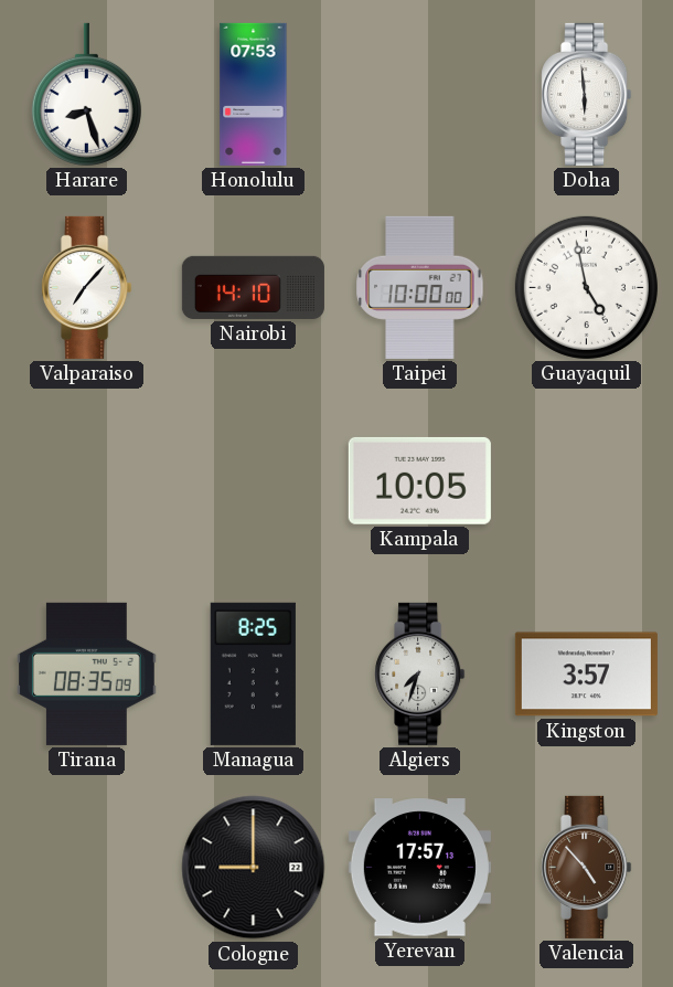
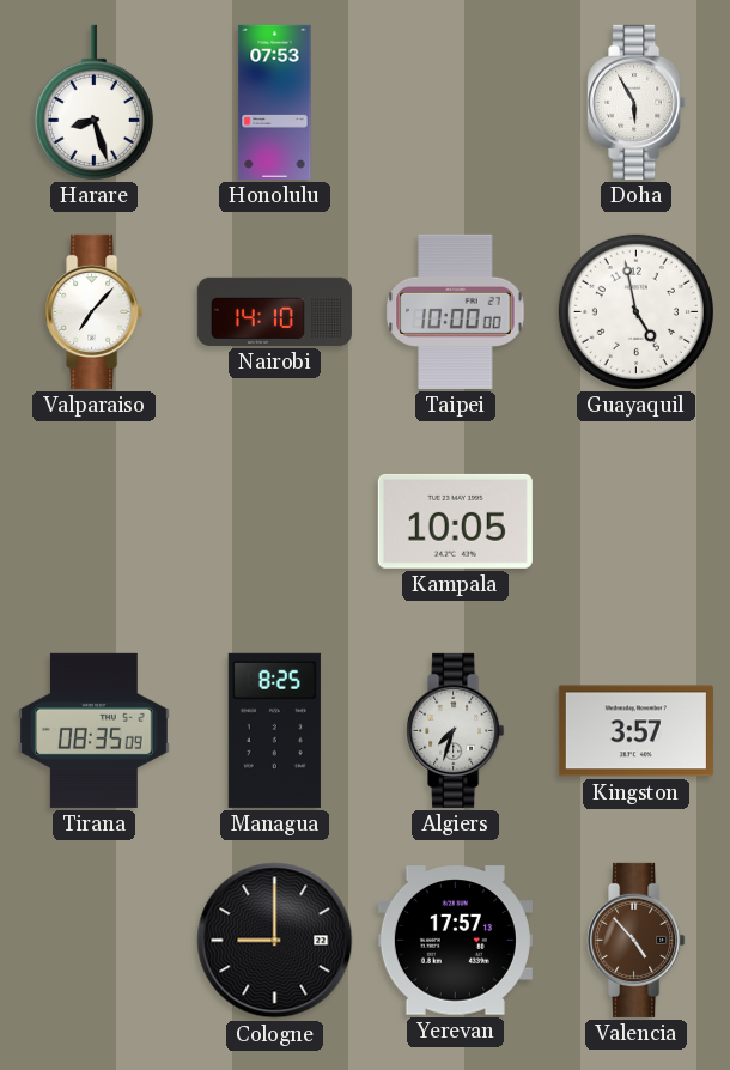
Doha: 5:59 -> 5:55 (637, 102)
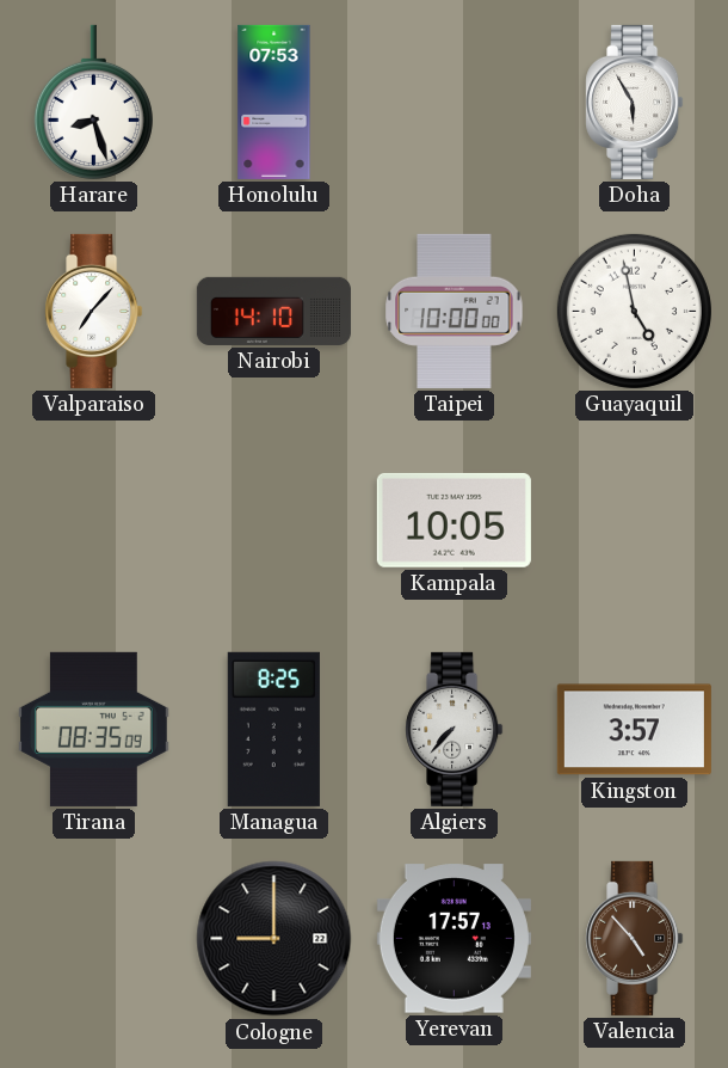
Algiers: 7:33 -> 7:37 (455, 729)
